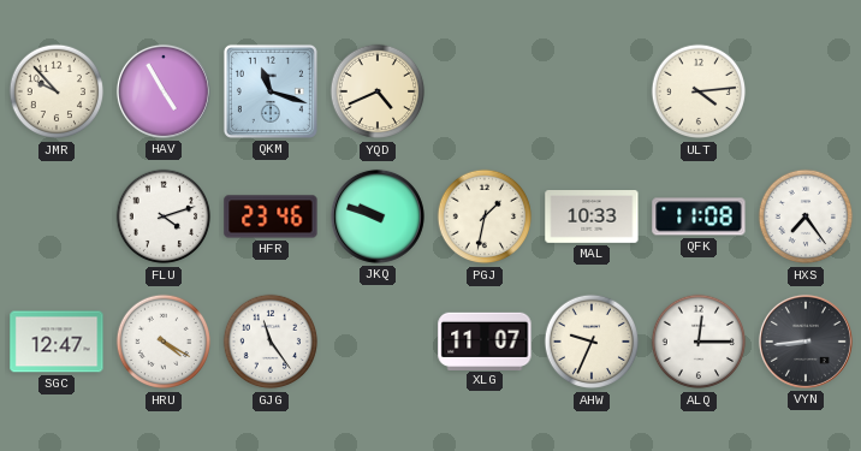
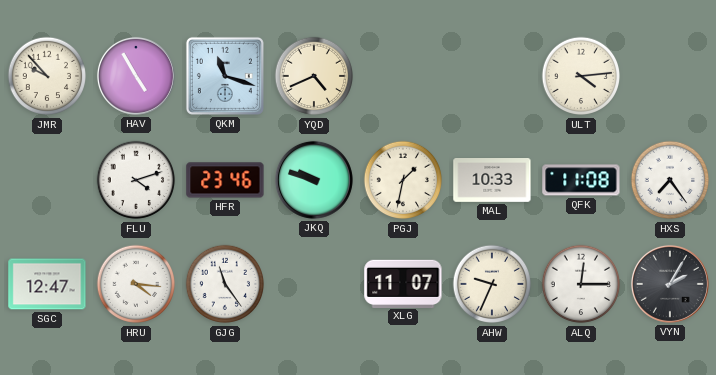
HRU: 4:20 -> 4:16 (136, 284)
VYN: 8:44 -> 2:05 (670, 284)
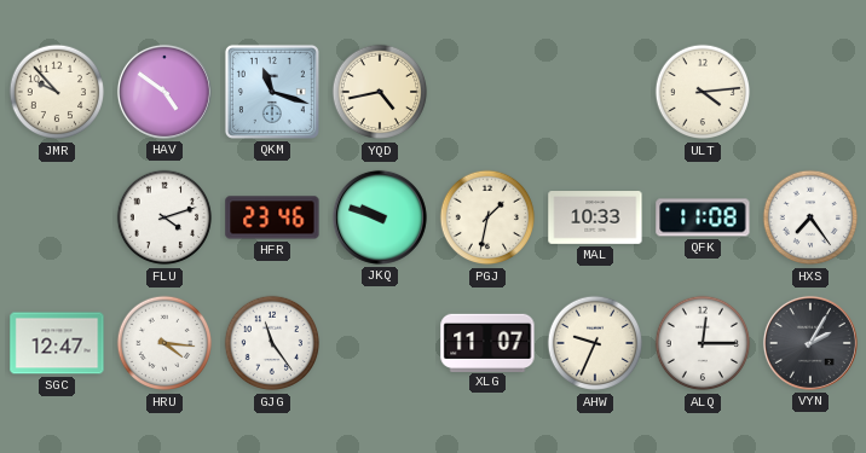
HAV: 4:55 -> 4:51 (164, 92)
YQD: 4:41 -> 4:43 (380, 92)
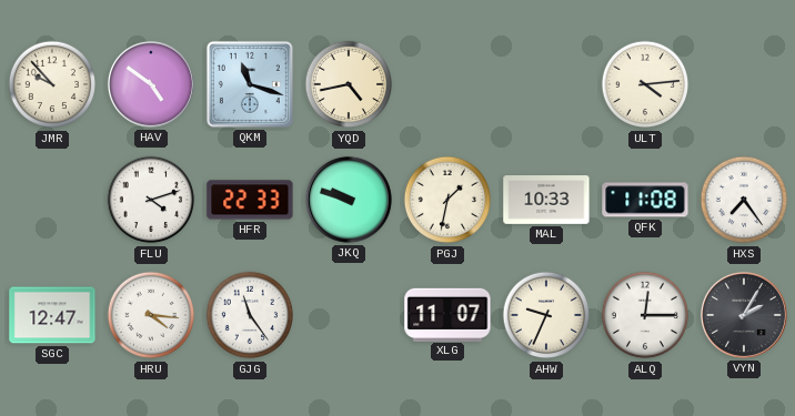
HFR: 23:46 -> 22:33 (250, 200)
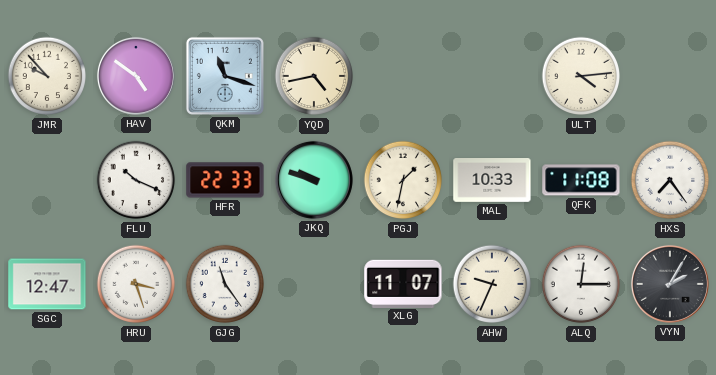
FLU: 4:12 -> 10:19 (136, 180)
HRU: 4:16 -> 3:27 (136, 284)
